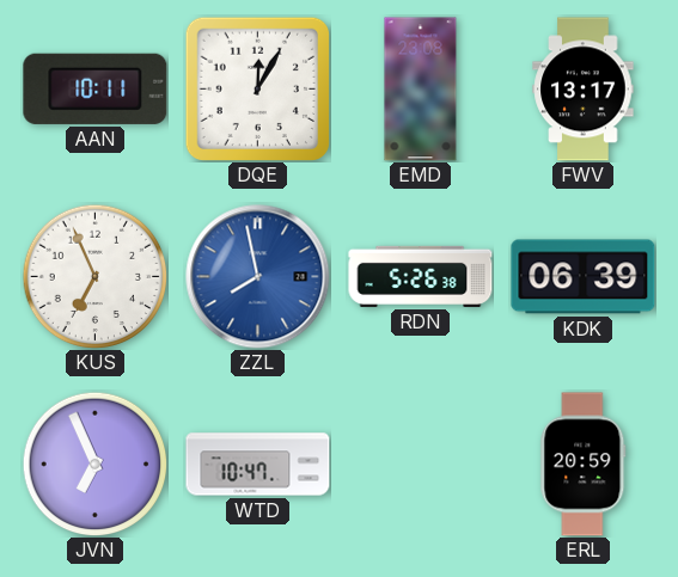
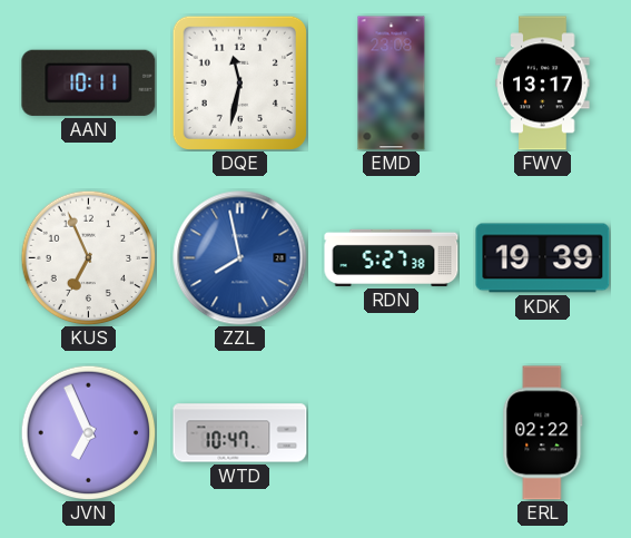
DQE: 12:05 -> 11:32 (239, 82)
RDN: 5:26 -> 5:27 (392, 257)
KDK: 06:39 -> 19:39 (543, 258)
ERL: 20:59 -> 02:22 (543, 433)
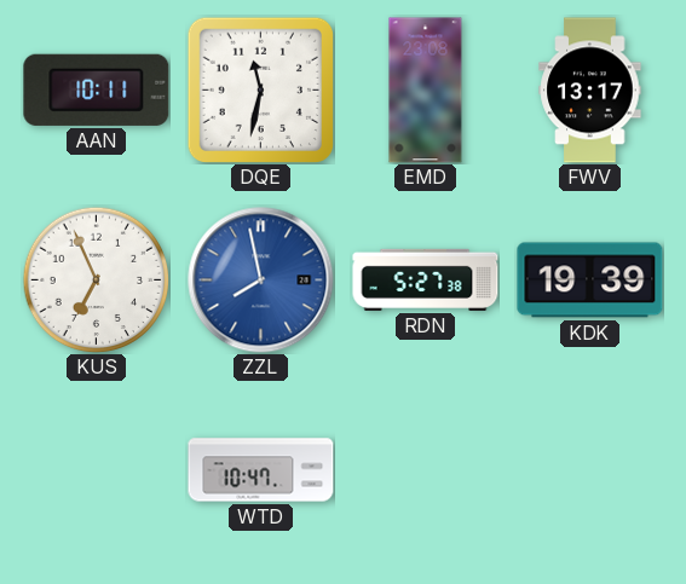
JVN: 6:56 -> none (88, 432)
ERL: 02:22 -> none (543, 433)
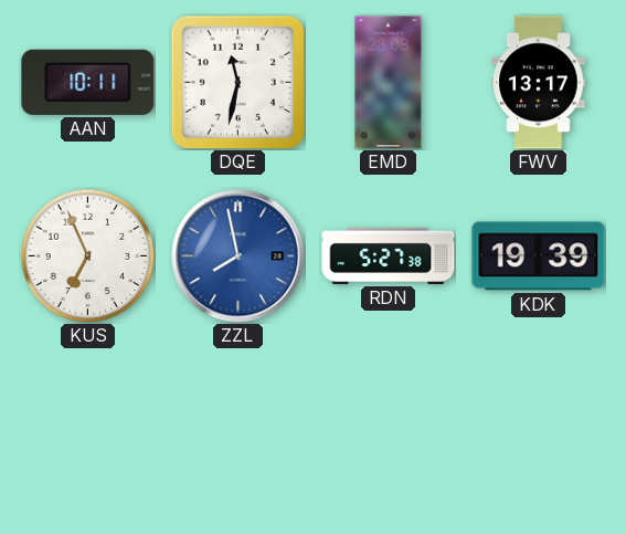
WTD: 10:47 -> none (261, 470)
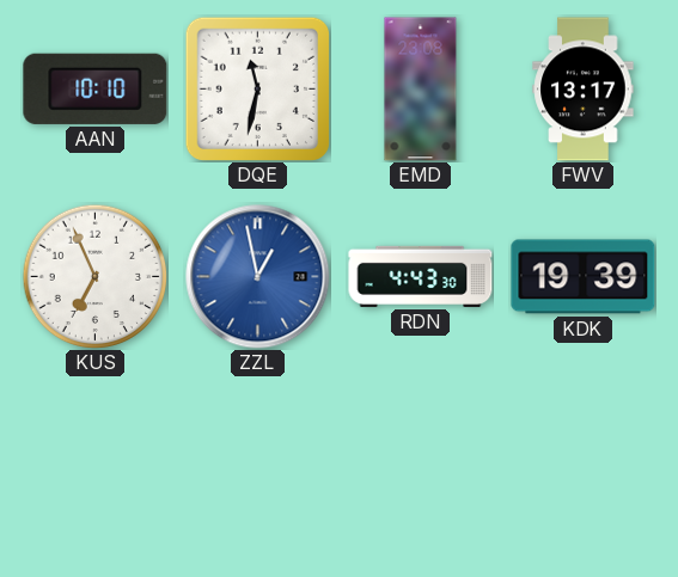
AAN: 10:11 -> 10:10 (96, 88)
ZZL: 7:58 -> 12:58 (258, 277)
RDN: 5:27 -> 4:43 (421, 276)
